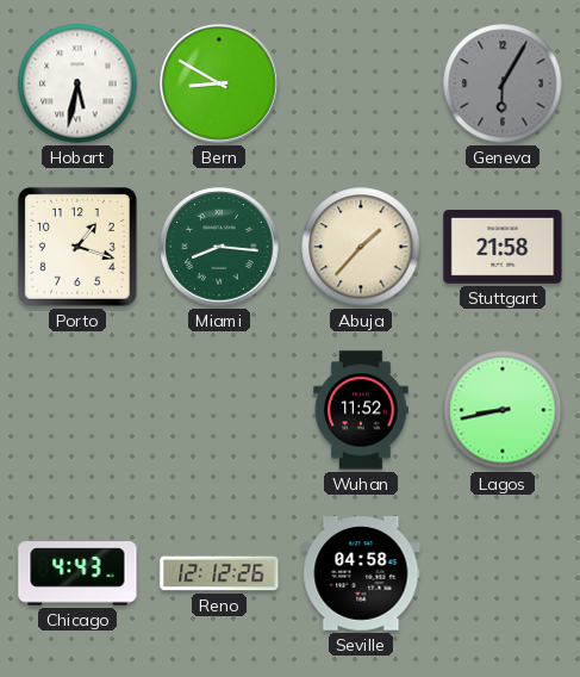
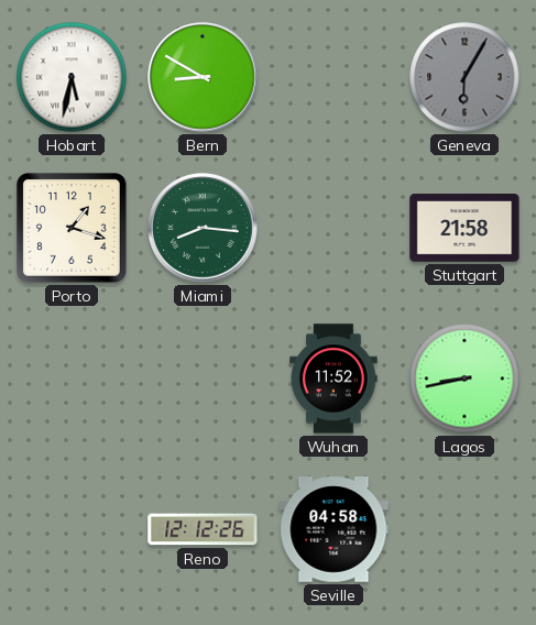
Abuja: 1:37 -> none (361, 247)
Chicago: 4:43 -> none (77, 573)
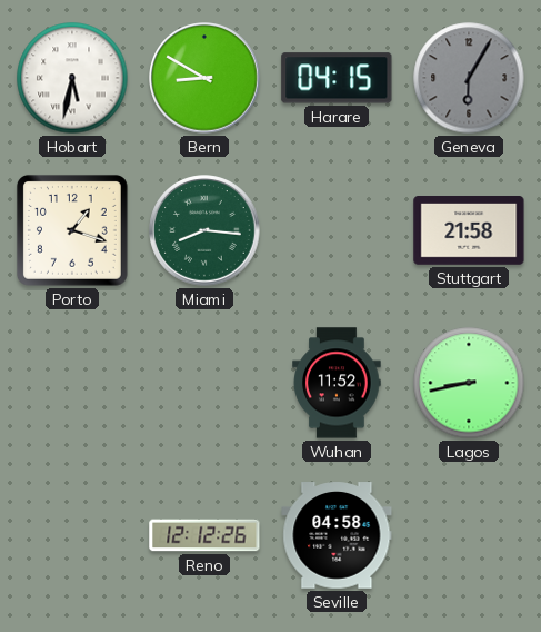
Harare: none -> 04:15 (337, 78)
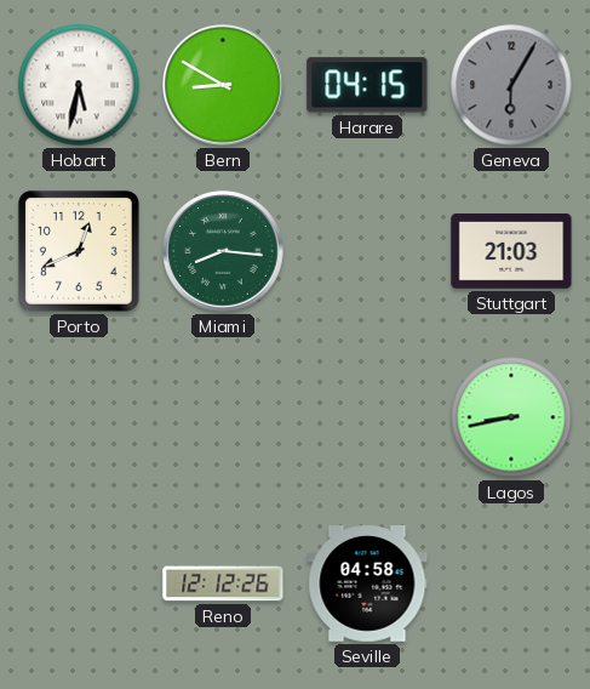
Porto: 1:18 -> 12:41 (79, 251)
Stuttgart: 21:58 -> 21:03 (511, 252)
Wuhan: 11:52 -> none (337, 383)
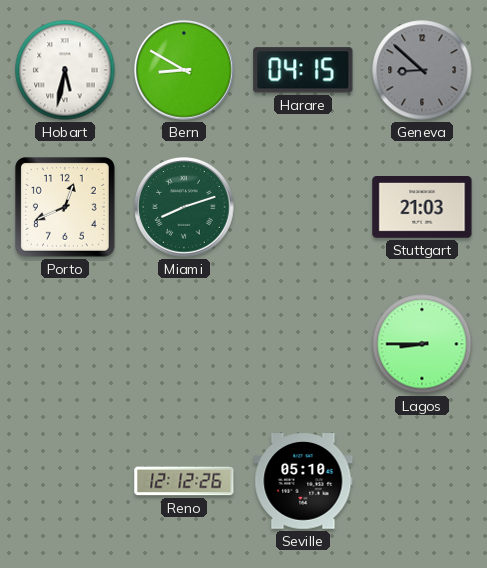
Geneva: 6:05 -> 8:52 (422, 70)
Miami: 8:16 -> 8:12 (184, 207)
Lagos: 8:43 -> 8:45 (422, 344)
Seville: 04:58 -> 05:10 (303, 481)
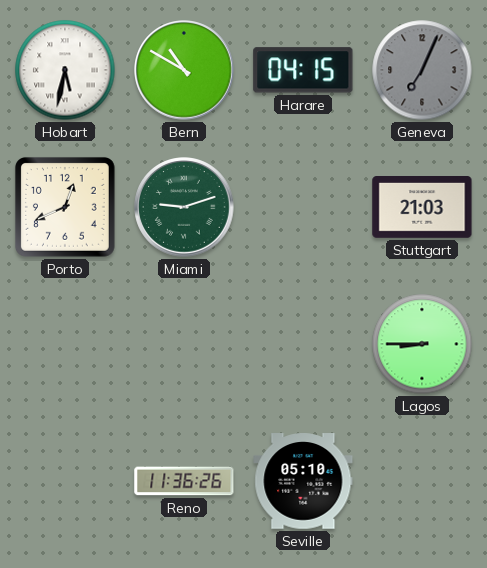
Bern: 8:50 -> 10:50 (184, 70)
Geneva: 8:52 -> 7:04 (422, 70)
Miami: 8:12 -> 9:12 (184, 207)
Reno: 12:12 -> 11:36 (184, 481)
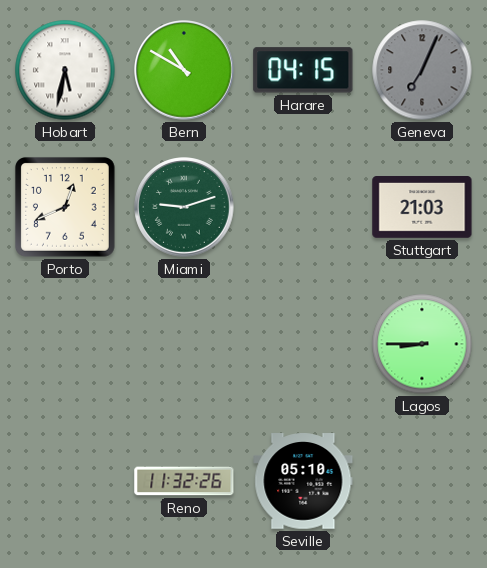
Reno: 11:36 -> 11:32 (184, 481)
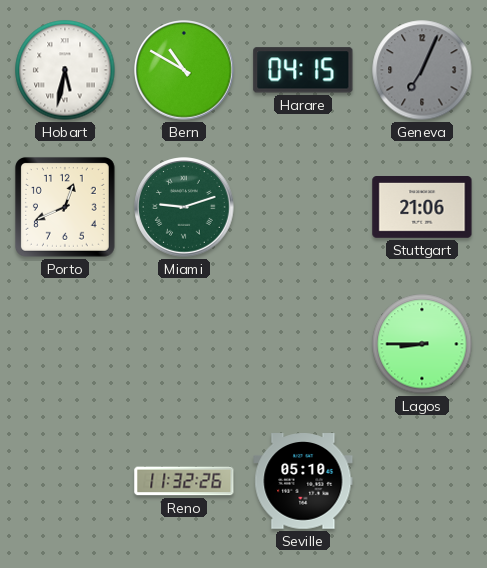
Stuttgart: 21:03 -> 21:06 (422, 208)
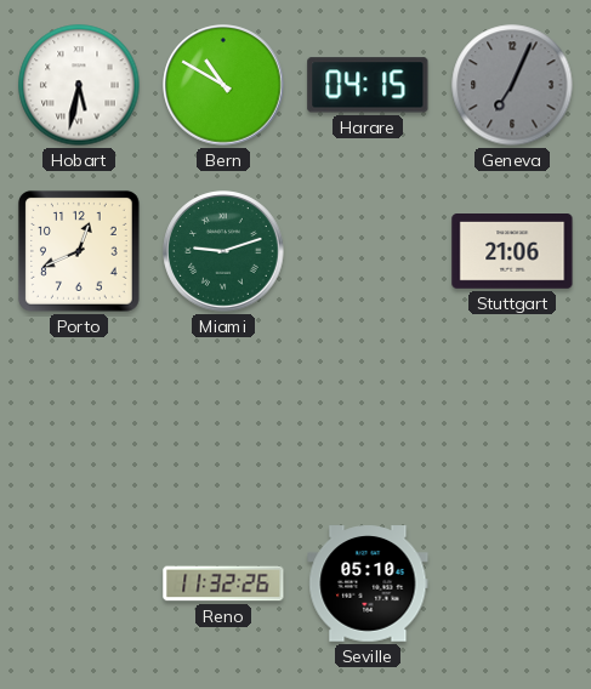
Lagos: 8:45 -> none (422, 344)
